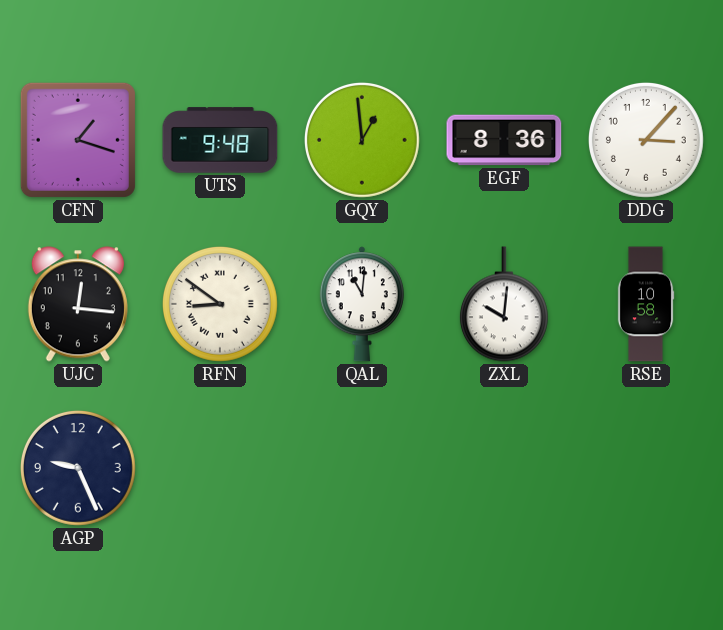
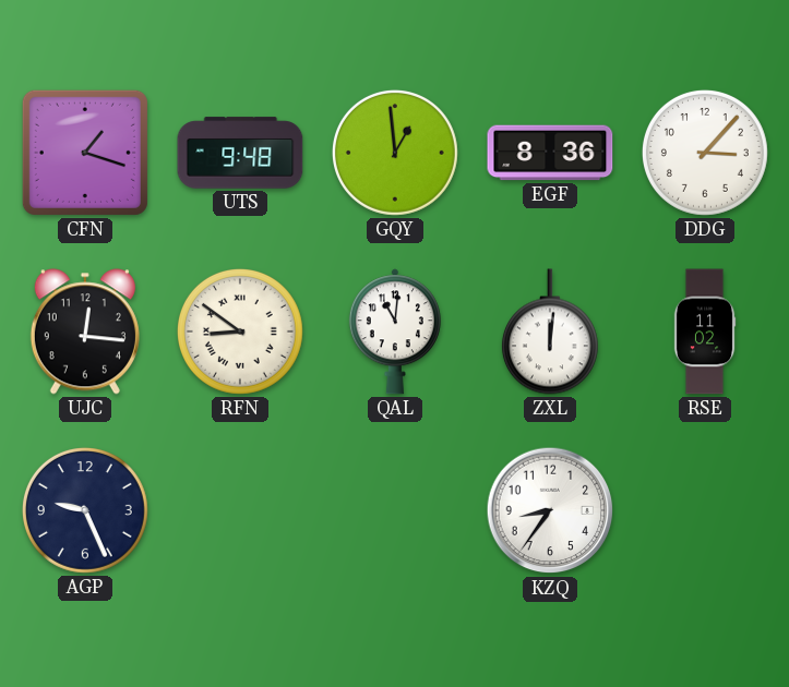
ZXL: 10:01 -> 12:01 (550, 332)
RSE: 10:58 -> 11:02 (705, 332)
KZQ: none -> 8:36 (550, 510)
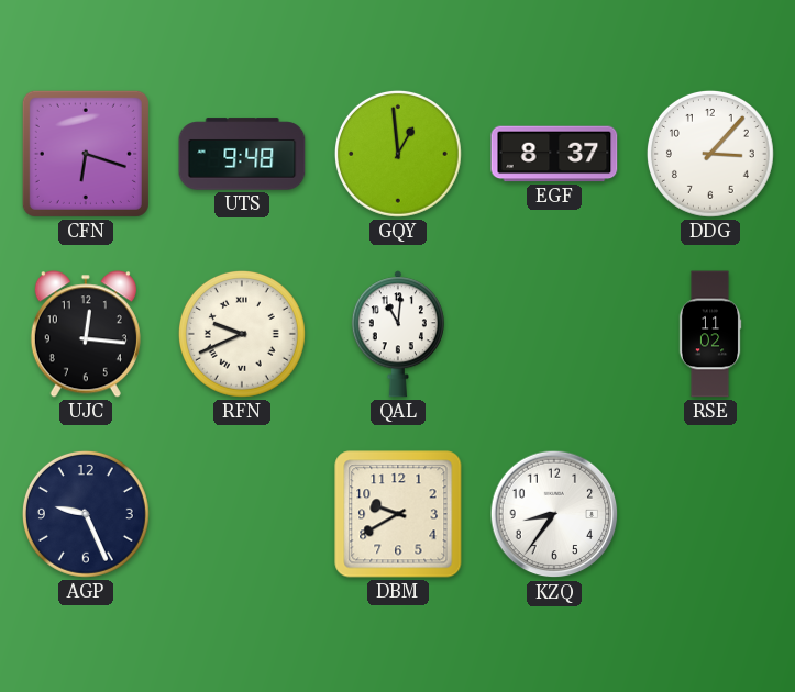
CFN: 1:18 -> 6:18 (86, 154)
EGF: 8:36 -> 8:37 (554, 154)
RFN: 8:51 -> 9:41 (242, 334)
ZXL: 12:01 -> none (550, 332)
DBM: none -> 9:40 (398, 514)
